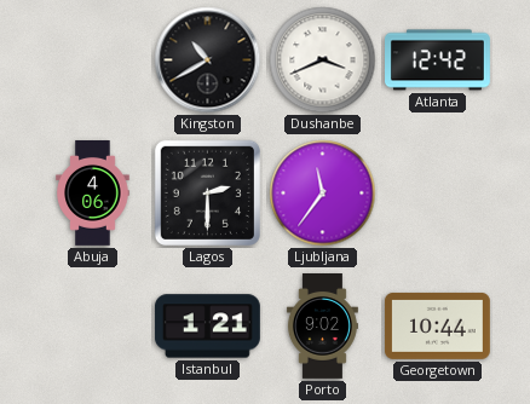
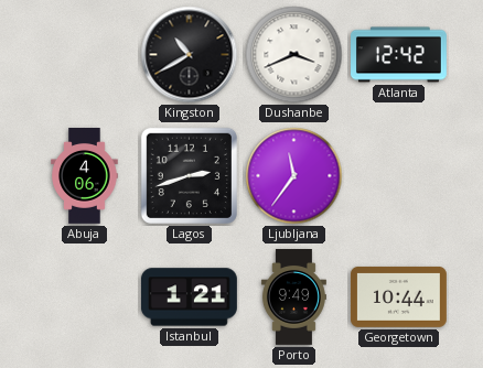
Lagos: 2:30 -> 2:42 (189, 175)
Porto: 9:02 -> 9:49 (293, 297)
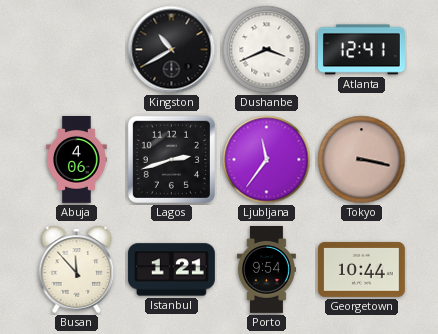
Atlanta: 12:42 -> 12:41 (362, 50)
Tokyo: none -> 3:17 (362, 160)
Busan: none -> 11:53 (77, 269)
Porto: 9:49 -> 9:54 (266, 270)
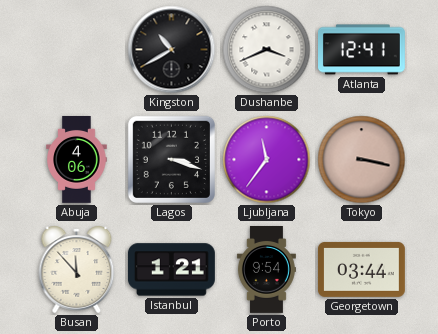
Lagos: 2:42 -> 3:18 (171, 159)
Georgetown: 10:44 -> 03:44 (361, 269)
